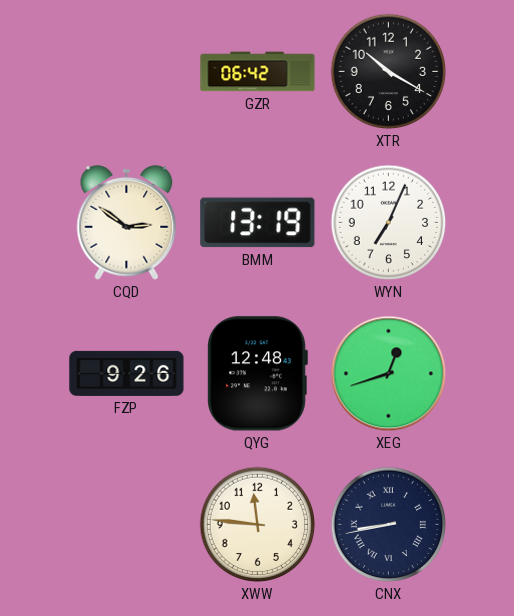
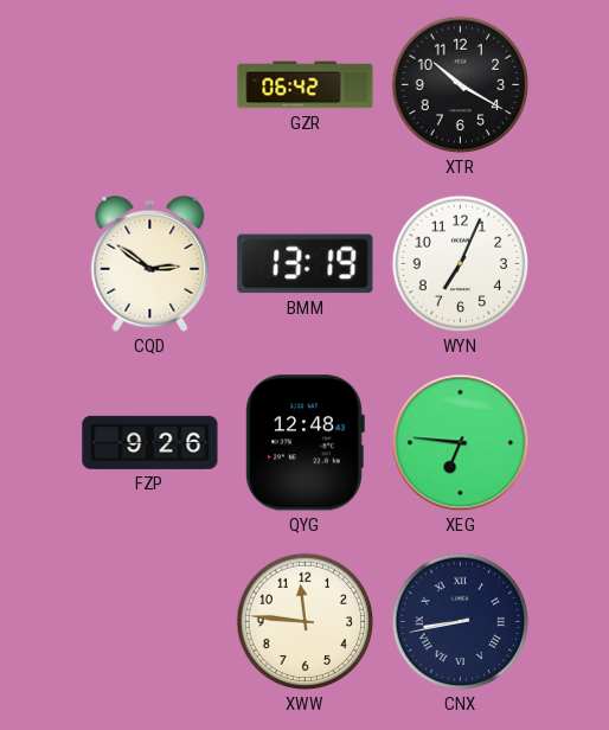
XEG: 12:42 -> 6:46 (461, 443)
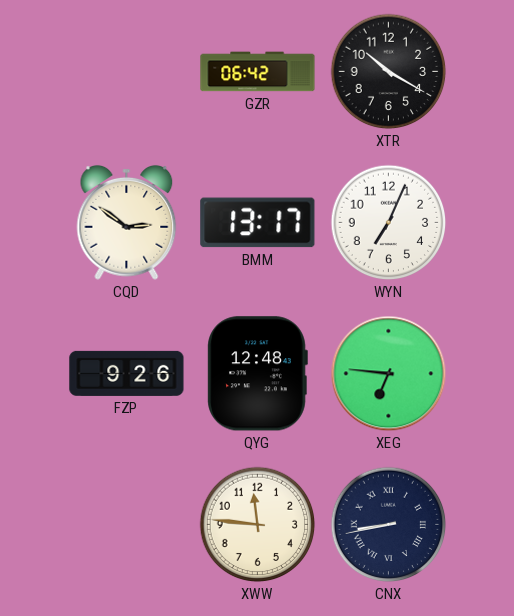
BMM: 13:19 -> 13:17 (258, 223)
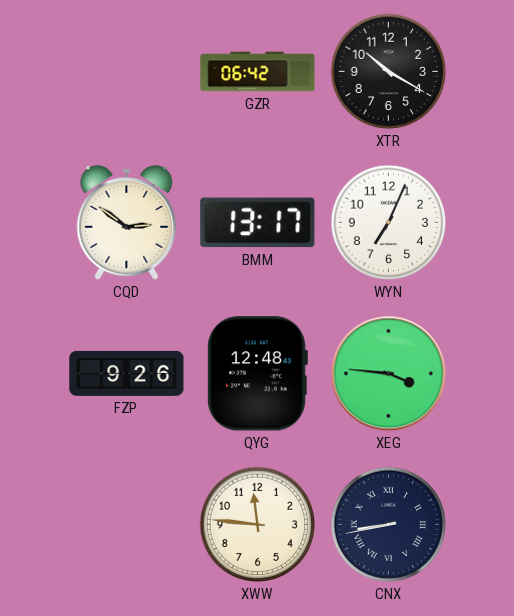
XEG: 6:46 -> 3:46 (389, 374)
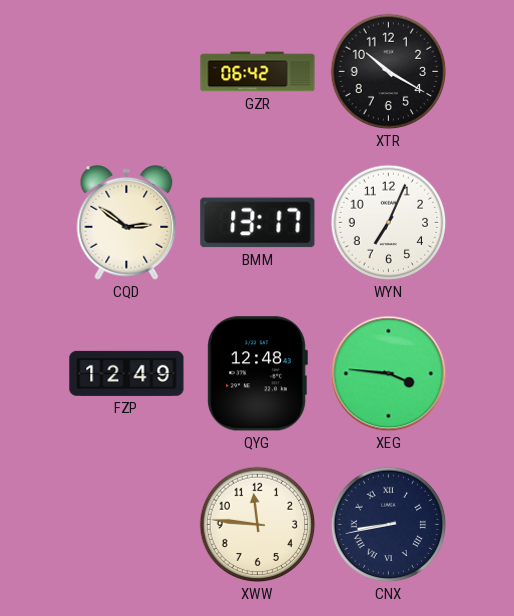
FZP: 9:26 -> 12:49 (127, 373)
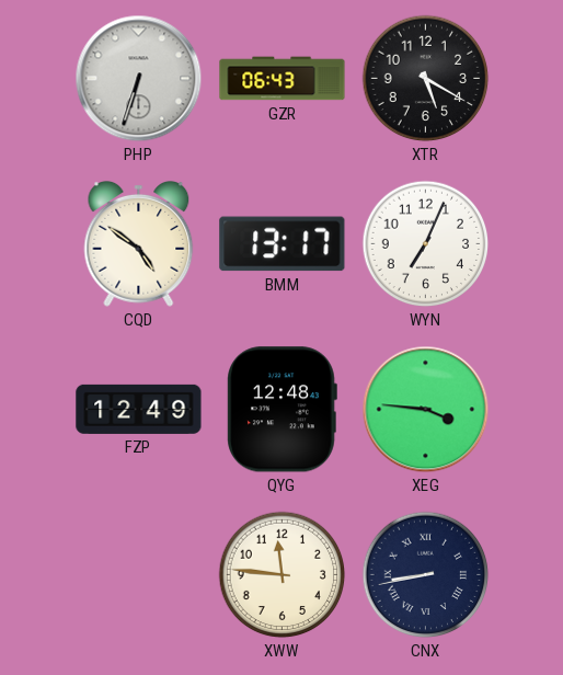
PHP: none -> 6:33 (139, 79)
GZR: 06:42 -> 06:43 (283, 79)
XTR: 10:20 -> 5:20 (426, 79)
CQD: 2:51 -> 4:51 (139, 243)
